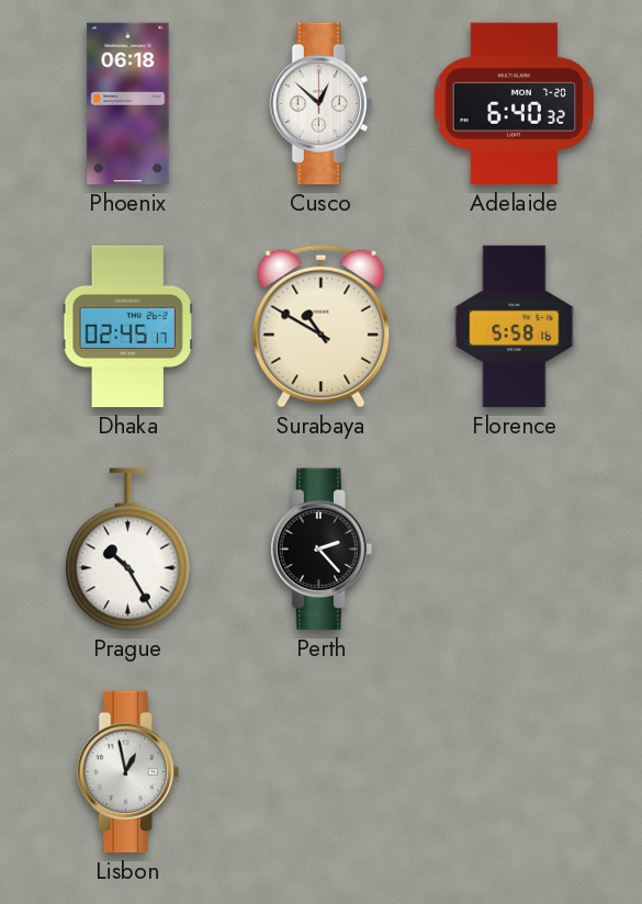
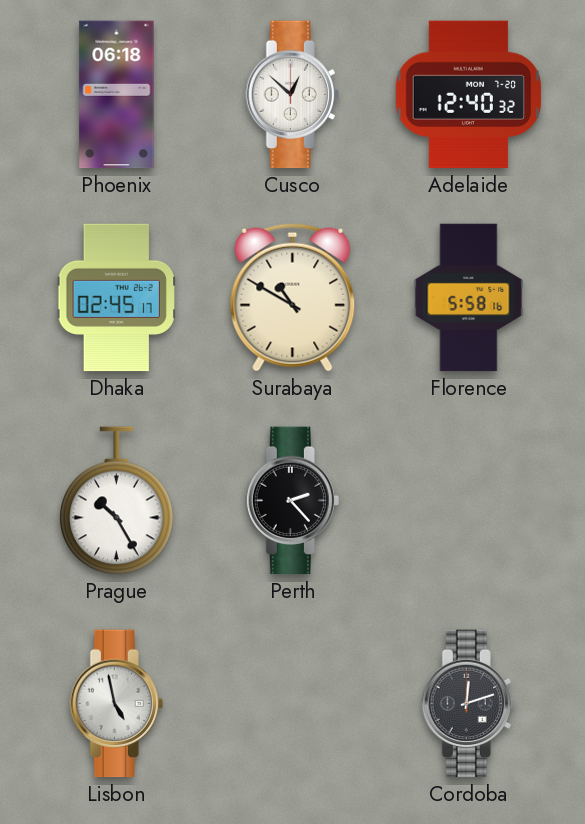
Adelaide: 6:40 -> 12:40 (469, 95)
Lisbon: 12:58 -> 4:58 (116, 704)
Cordoba: none -> 12:12 (468, 704)
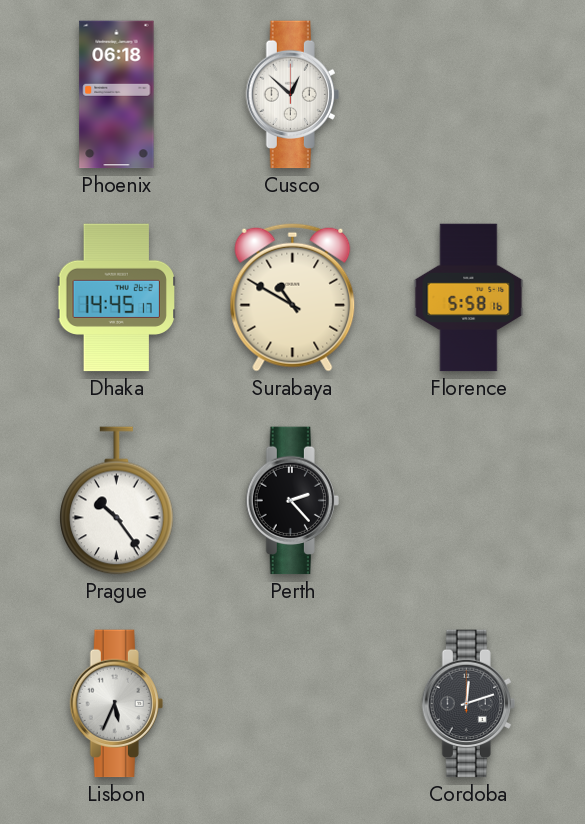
Adelaide: 12:40 -> none (469, 95)
Dhaka: 02:45 -> 14:45 (116, 298)
Prague: 10:25 -> 10:24 (117, 501)
Lisbon: 4:58 -> 5:34 (116, 704)
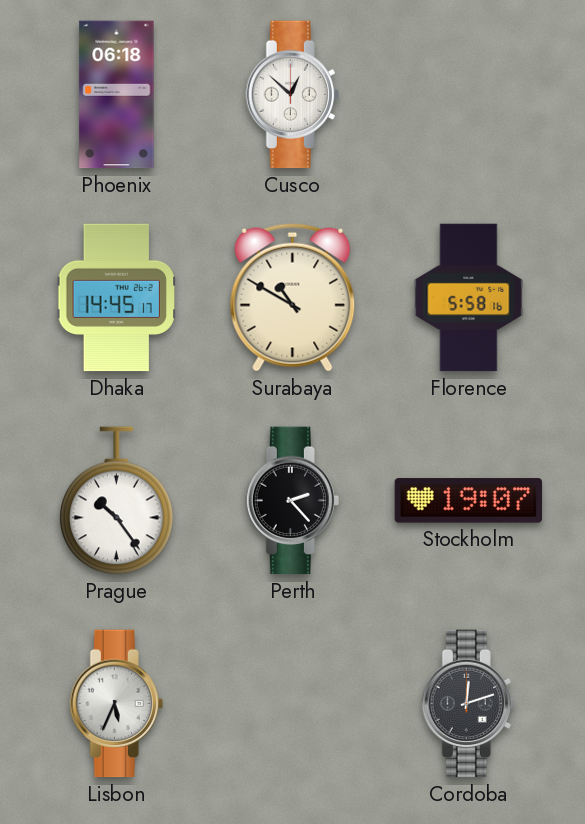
Stockholm: none -> 19:07 (469, 501)
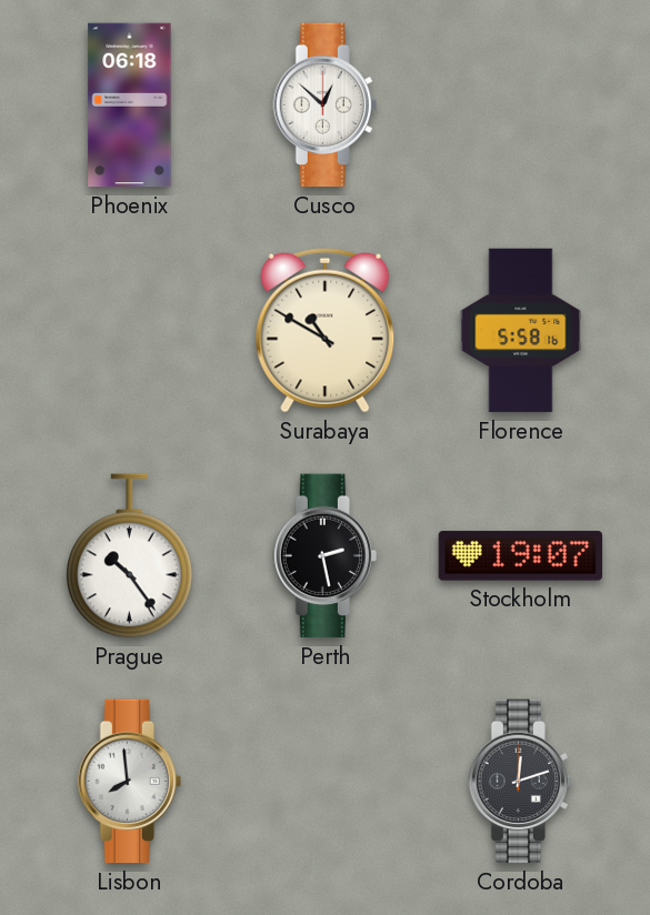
Dhaka: 14:45 -> none (116, 298)
Perth: 2:23 -> 2:28 (324, 556)
Lisbon: 5:34 -> 7:59 (129, 782)
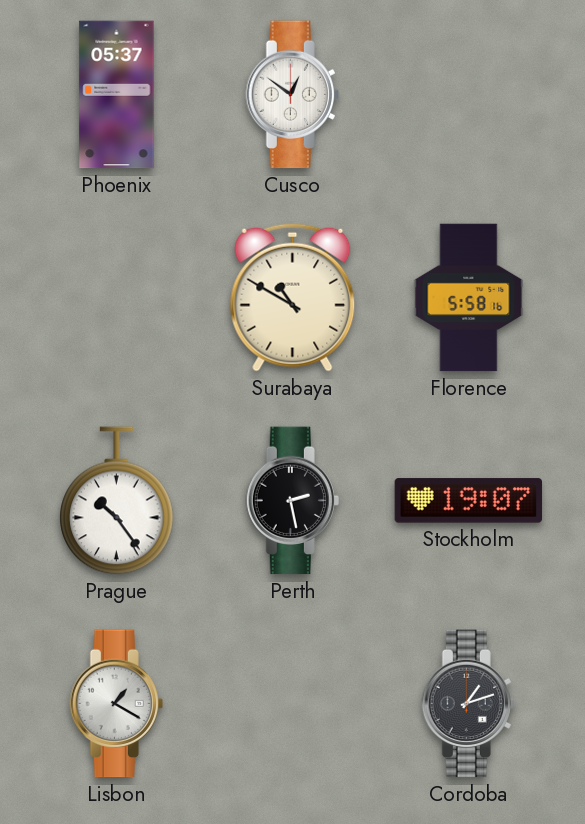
Phoenix: 06:18 -> 05:37 (117, 95)
Cusco: 12:52 -> 12:51 (292, 95)
Lisbon: 7:59 -> 1:20 (116, 704)
Cordoba: 12:12 -> 1:12 (468, 704)
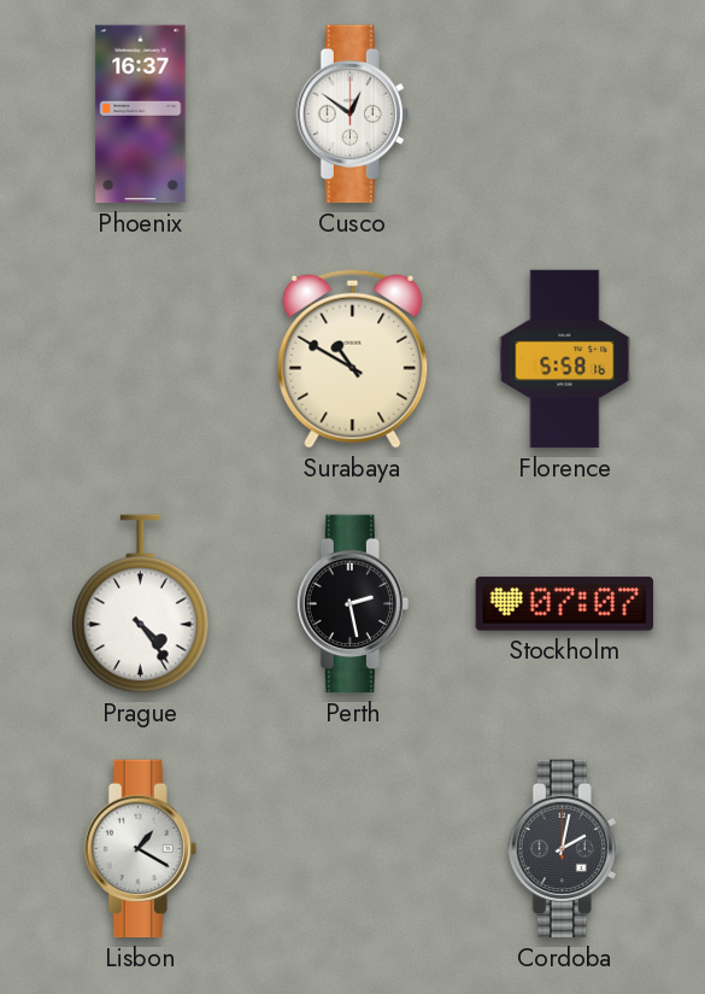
Phoenix: 05:37 -> 16:37 (141, 115)
Prague: 10:24 -> 4:24 (141, 604)
Stockholm: 19:07 -> 07:07 (565, 604)
Cordoba: 1:12 -> 2:02 (564, 849)
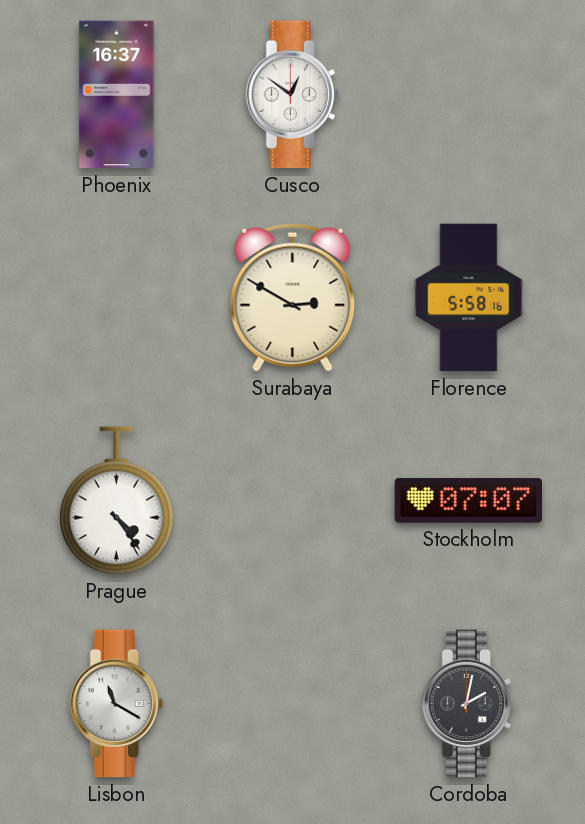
Surabaya: 10:50 -> 2:50 (293, 297)
Perth: 2:28 -> none (352, 604)
Lisbon: 1:20 -> 11:20 (116, 704)
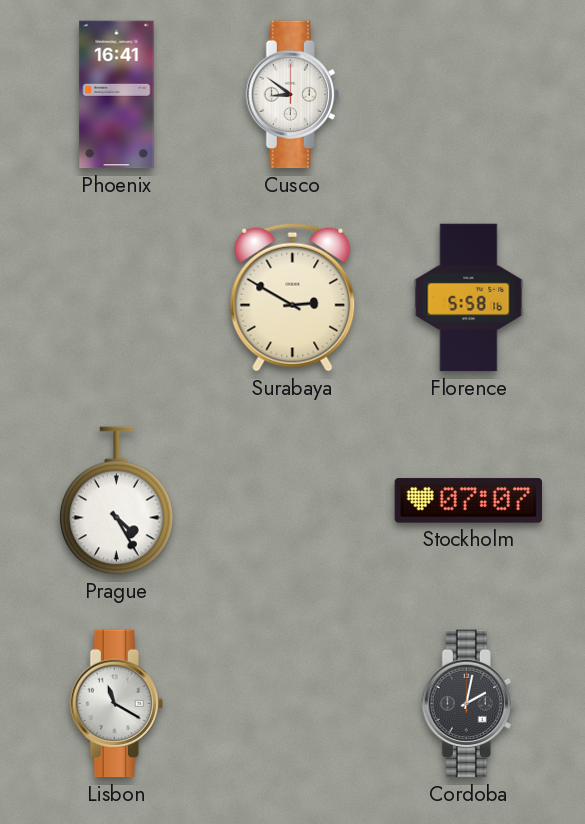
Phoenix: 16:37 -> 16:41 (117, 95)
Cusco: 12:51 -> 8:51 (292, 95)
Prague: 4:24 -> 4:25 (117, 501)
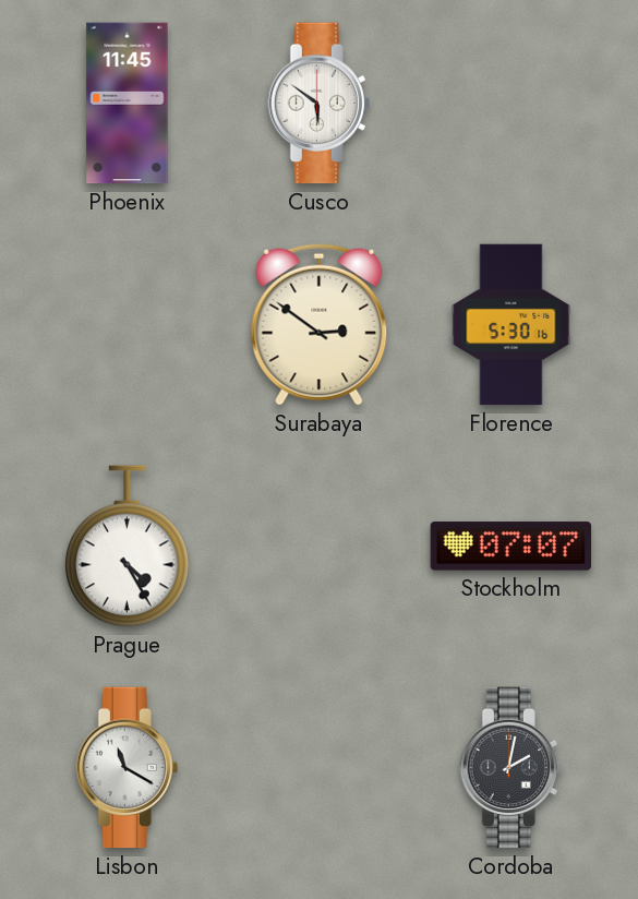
Phoenix: 16:41 -> 11:45 (128, 104)
Cusco: 8:51 -> 5:51 (318, 104)
Surabaya: 2:50 -> 2:51 (320, 324)
Florence: 5:58 -> 5:30 (511, 325)
